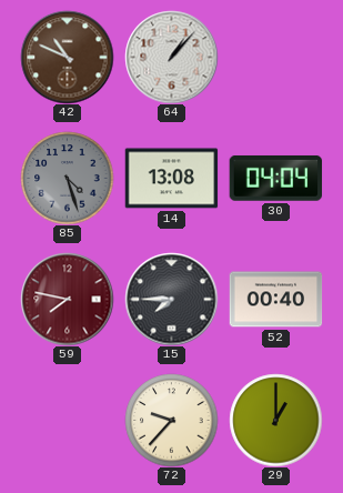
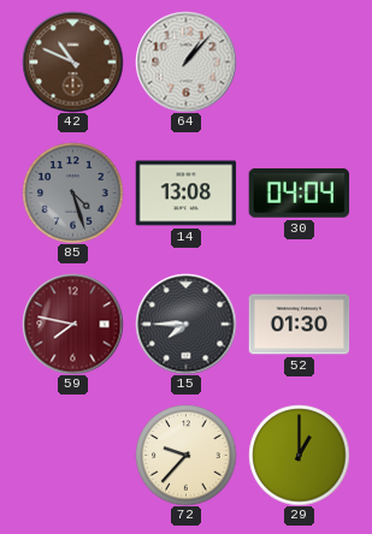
52: 00:40 -> 01:30 (299, 325)
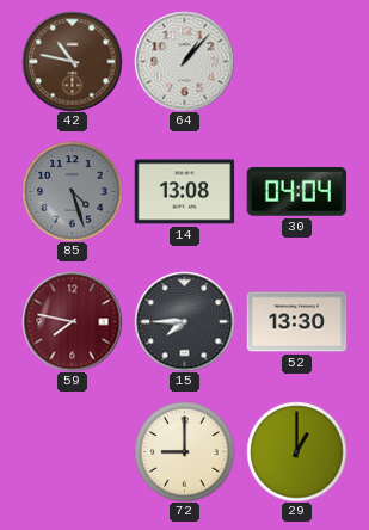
42: 10:49 -> 10:47 (72, 61)
52: 01:30 -> 13:30 (296, 322)
72: 9:37 -> 9:00 (184, 451)
